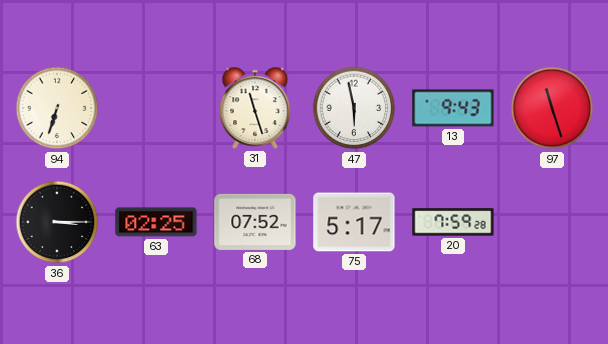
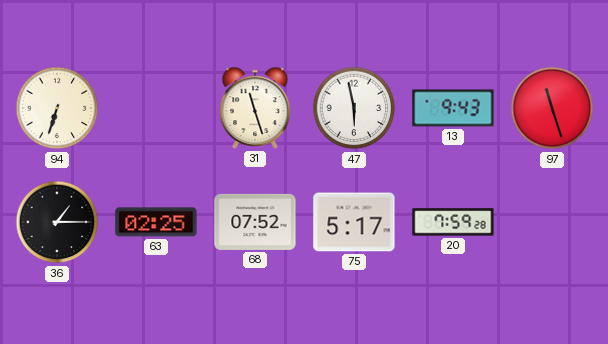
36: 3:15 -> 1:15 (57, 222)
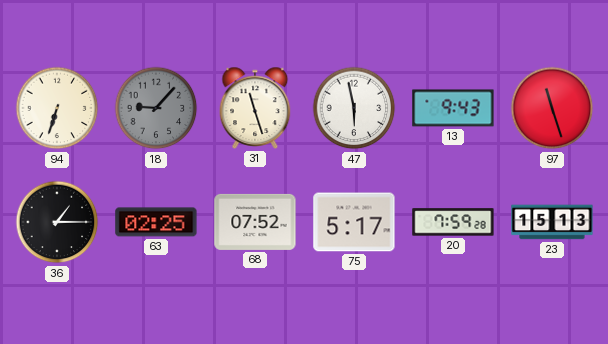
18: none -> 9:07 (156, 108)
23: none -> 15:13 (552, 222)
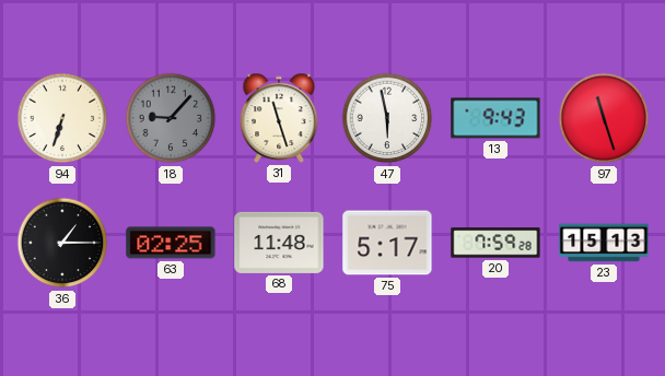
68: 07:52 -> 11:48 (279, 243)
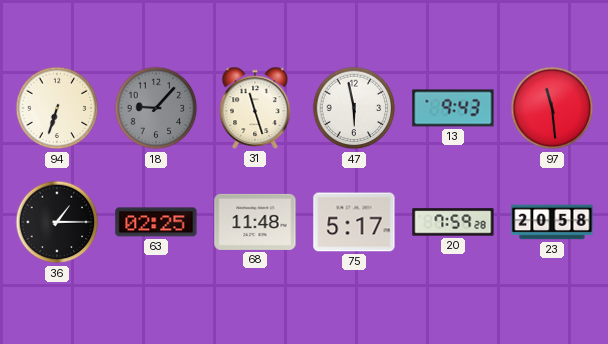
97: 11:27 -> 11:29 (552, 108)
23: 15:13 -> 20:58 (552, 222)
